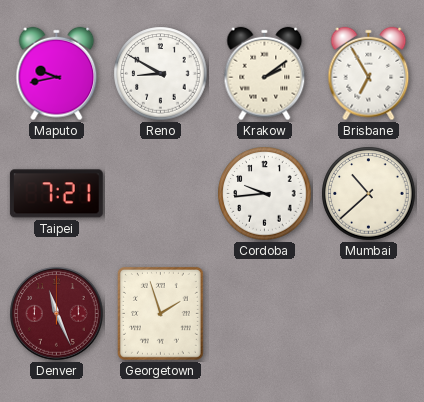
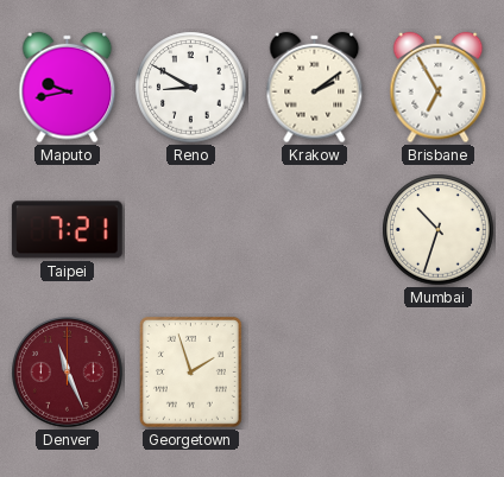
Cordoba: 9:44 -> none (265, 194)
Mumbai: 10:38 -> 10:33 (439, 230)
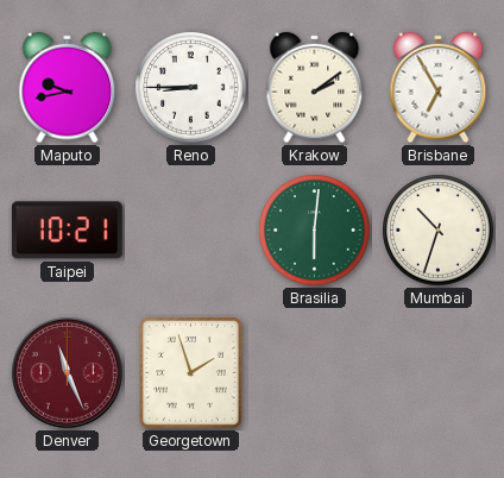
Reno: 8:50 -> 8:45 (191, 88)
Taipei: 7:21 -> 10:21 (67, 231)
Brasilia: none -> 6:01 (315, 231)
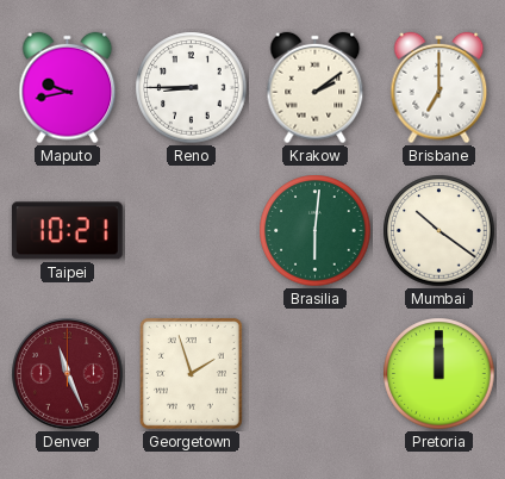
Brisbane: 6:55 -> 7:00 (439, 88)
Mumbai: 10:33 -> 10:21 (439, 231)
Pretoria: none -> 12:00 (439, 374)
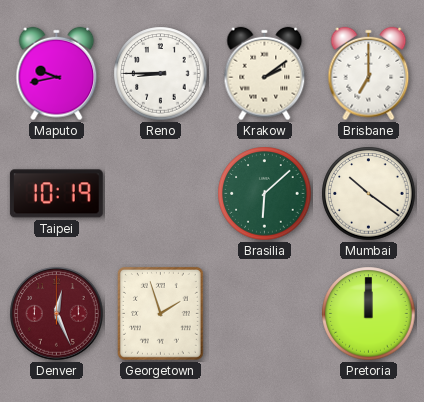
Taipei: 10:21 -> 10:19 (56, 194)
Brasilia: 6:01 -> 6:08 (265, 194)
Denver: 11:26 -> 12:26 (57, 314)
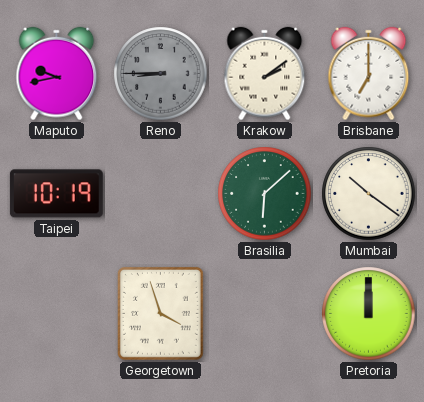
Reno dial: white -> grey (161, 74)
Denver: 12:26 -> none (57, 314)
Georgetown: 1:57 -> 3:57 (160, 313)
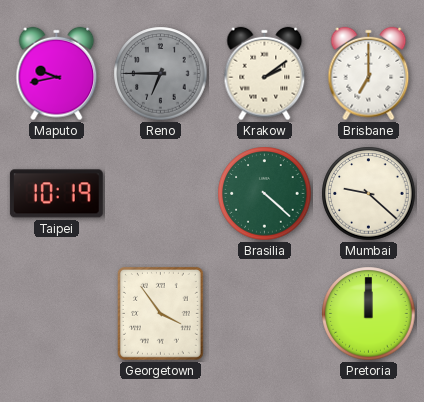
Reno: 8:45 -> 6:45 (161, 74)
Brasilia: 6:08 -> 4:22 (265, 194)
Mumbai: 10:21 -> 9:22 (369, 194)
Georgetown: 3:57 -> 3:54 (160, 313)
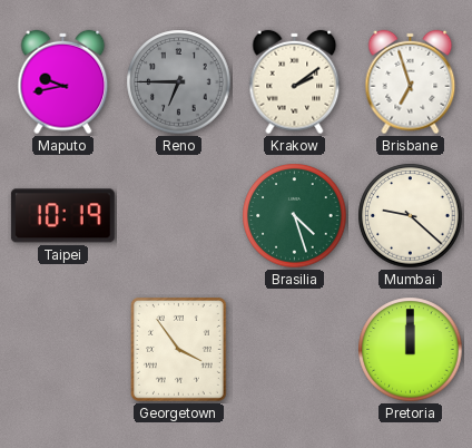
Brisbane: 7:00 -> 6:57 (411, 82)
Brasilia: 4:22 -> 4:27 (295, 216)
